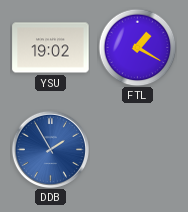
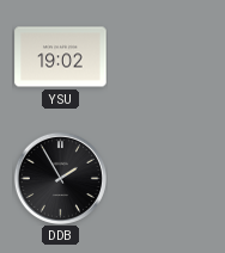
FTL: 1:20 -> none (137, 47)
DDB dial: blue -> black (60, 178)
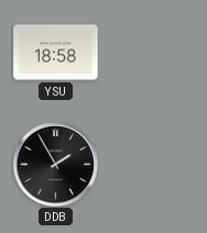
YSU: 19:02 -> 18:58 (56, 53)
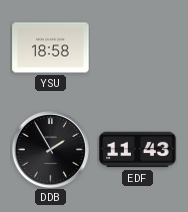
EDF: none -> 11:43 (138, 150)
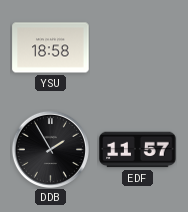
EDF: 11:43 -> 11:57 (138, 150)
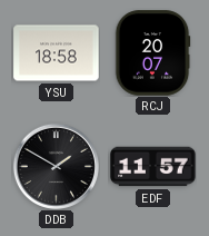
RCJ: none -> 20:07 (152, 53)
DDB: 1:55 -> 1:50 (56, 166)
